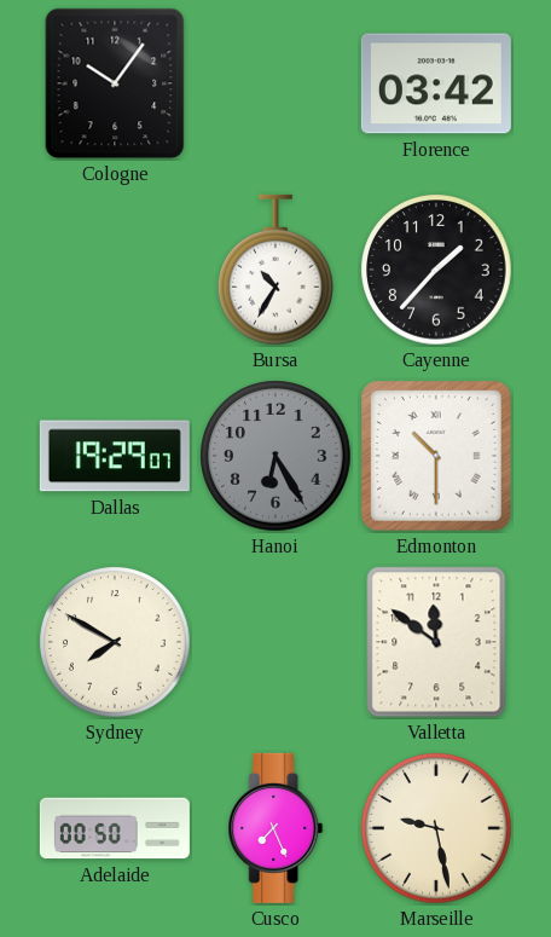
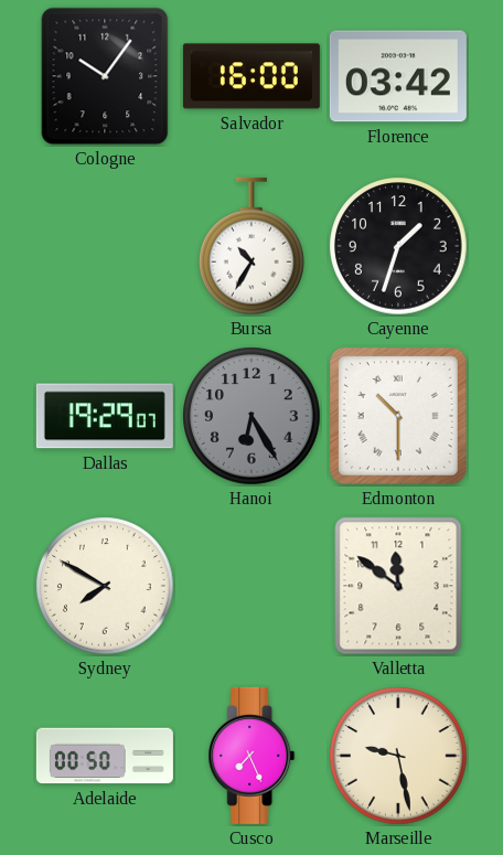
Salvador: none -> 16:00 (251, 76)
Cayenne: 1:37 -> 1:33 (398, 246)
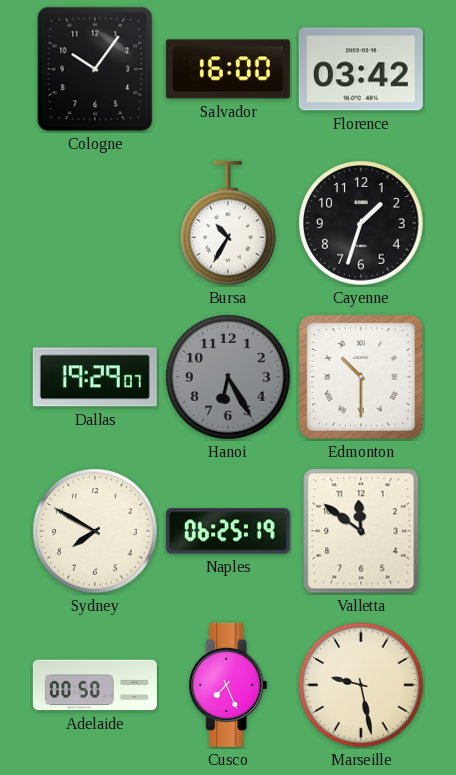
Naples: none -> 06:25 (228, 531)
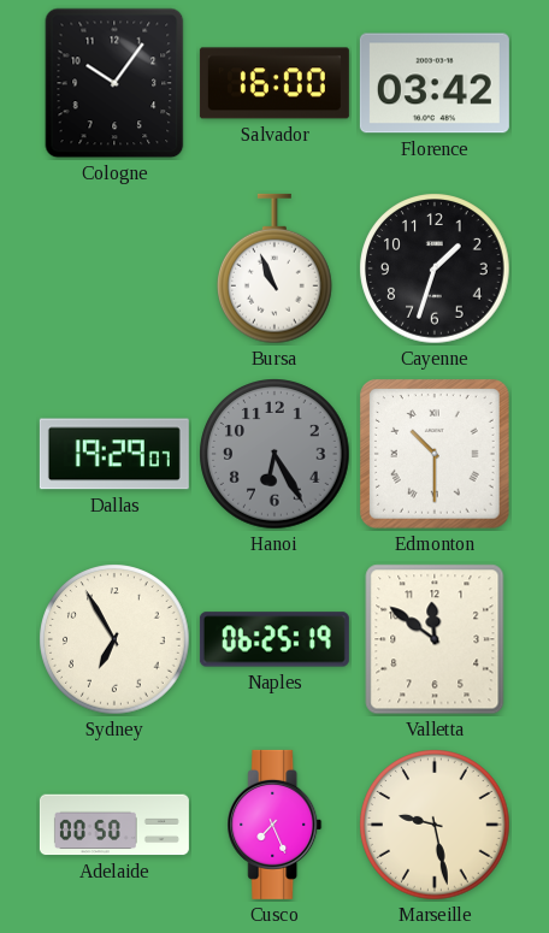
Bursa: 10:35 -> 10:56 (276, 268)
Sydney: 7:50 -> 6:55 (114, 639)
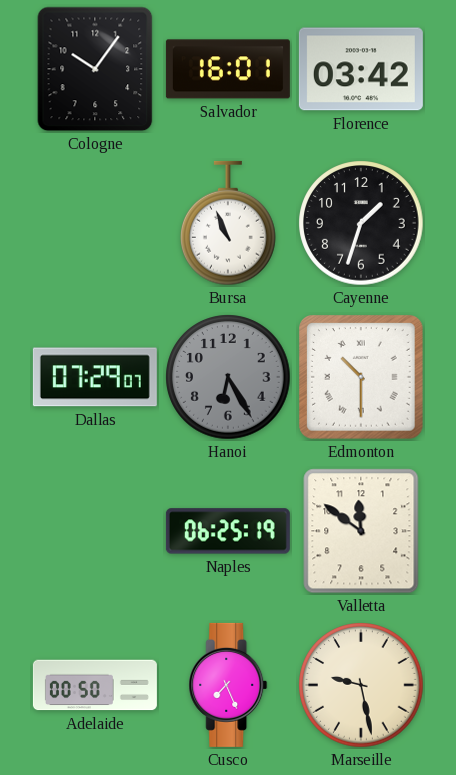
Salvador: 16:00 -> 16:01 (228, 69)
Dallas: 19:29 -> 07:29 (95, 377)
Sydney: 6:55 -> none (114, 639)
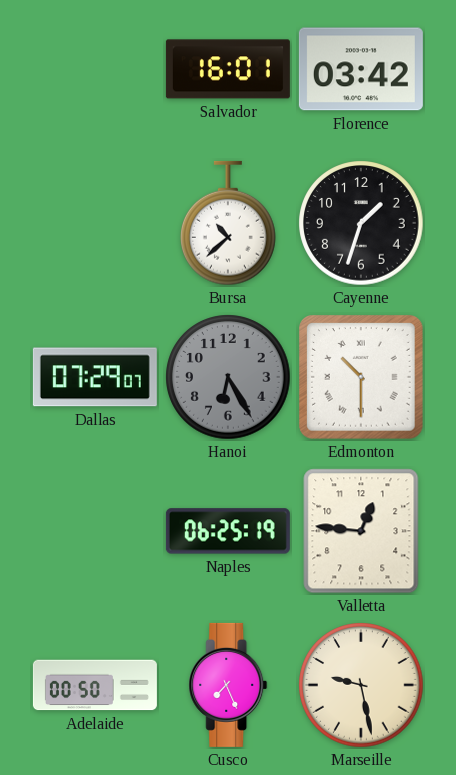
Cologne: 10:06 -> none (95, 69)
Bursa: 10:56 -> 10:38 (229, 223)
Valletta: 11:51 -> 12:46 (361, 531)
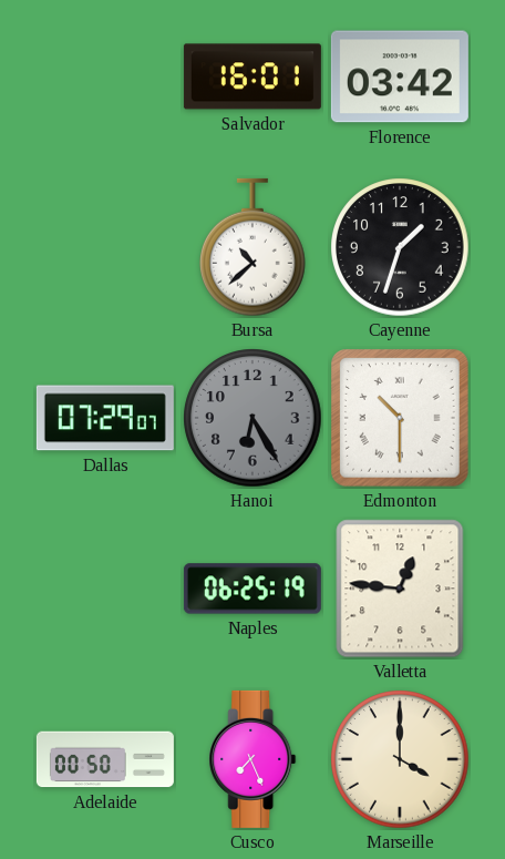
Marseille: 9:28 -> 4:00 (400, 759)
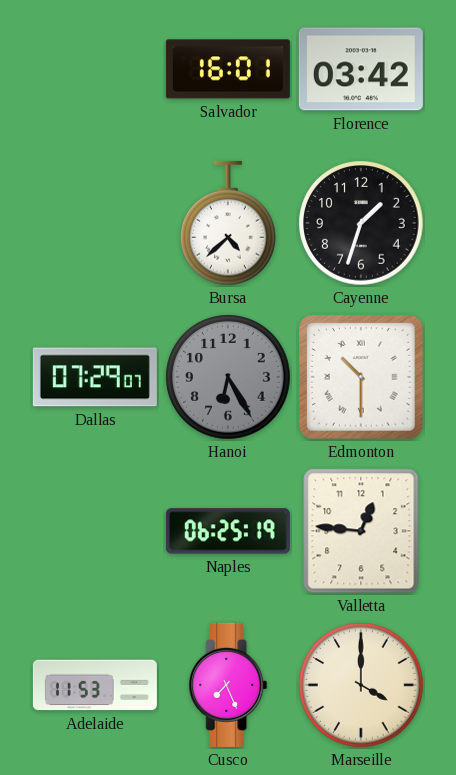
Bursa: 10:38 -> 4:38 (229, 223)
Adelaide: 00:50 -> 11:53 (95, 685)
